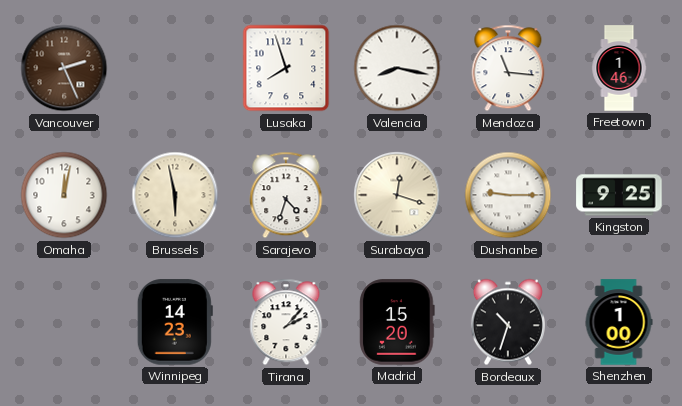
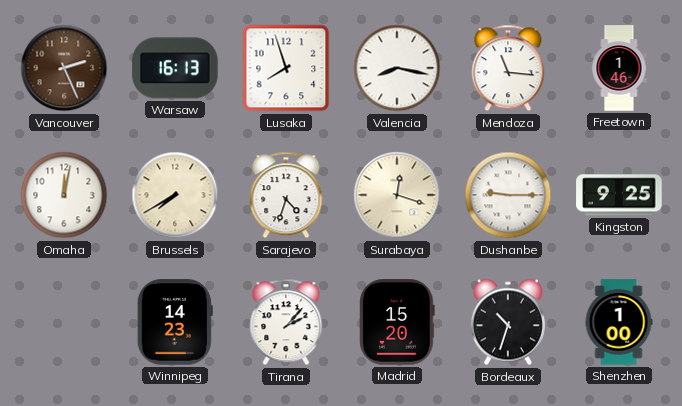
Warsaw: none -> 16:13 (175, 68)
Brussels: 5:58 -> 7:40 (175, 195)
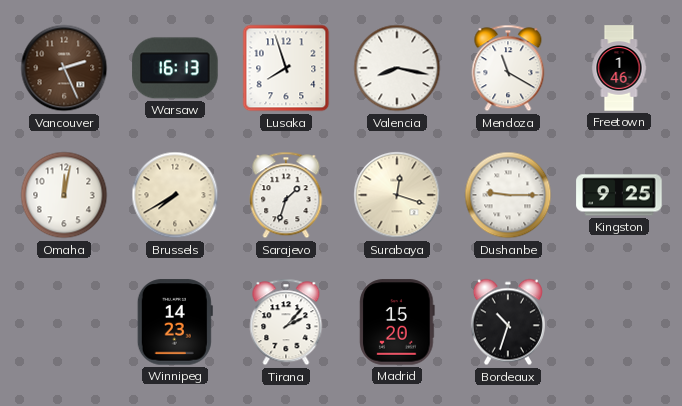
Mendoza: 11:16 -> 11:20 (508, 68)
Sarajevo: 4:33 -> 1:33 (286, 195)
Shenzhen: 1:00 -> none (619, 322)
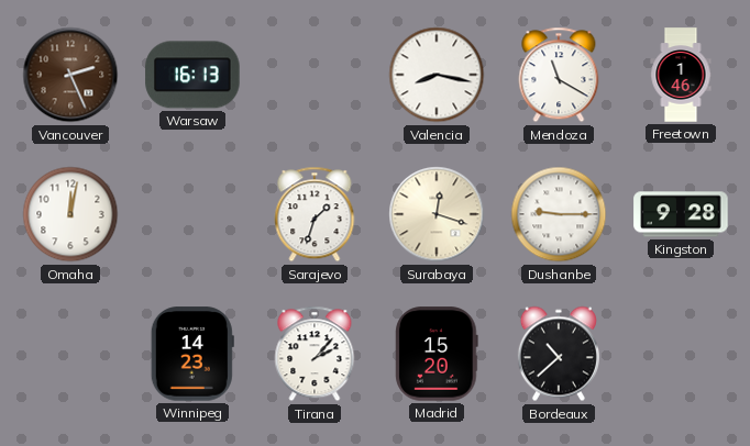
Lusaka: 7:57 -> none (286, 68)
Brussels: 7:40 -> none (175, 195)
Kingston: 9:25 -> 9:28 (681, 214)
Bordeaux: 10:33 -> 10:38 (559, 354)
